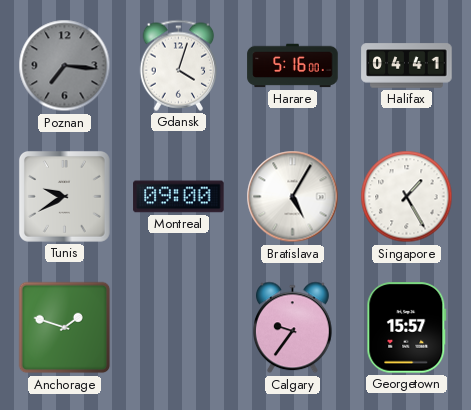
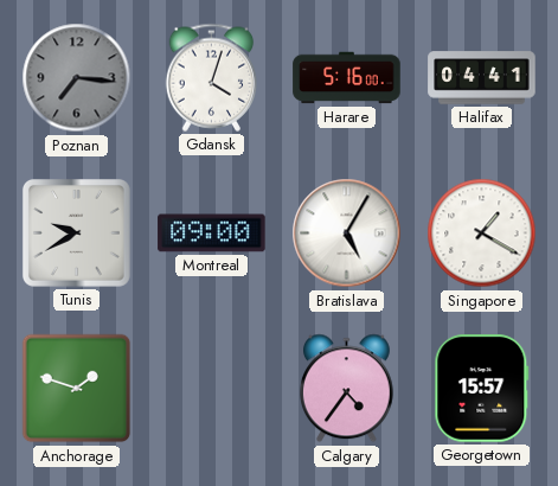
Singapore: 1:25 -> 1:20 (482, 234)
Calgary: 9:36 -> 4:36 (347, 389)
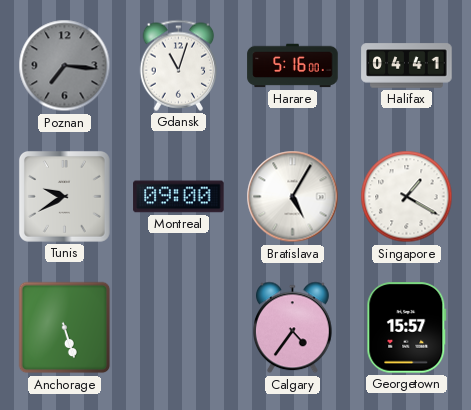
Gdansk: 4:03 -> 11:03 (179, 65)
Anchorage: 1:48 -> 5:27 (65, 328)
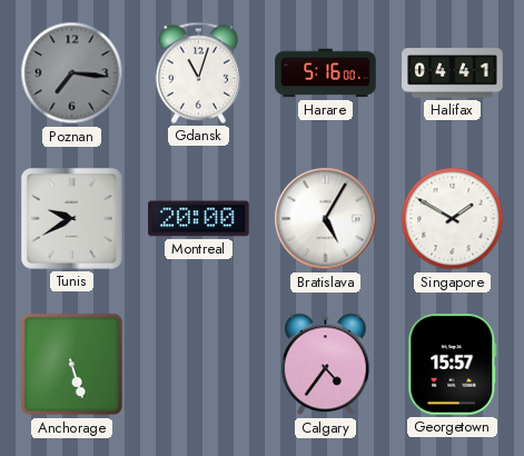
Montreal: 09:00 -> 20:00 (199, 219)
Singapore: 1:20 -> 1:50 (453, 219)
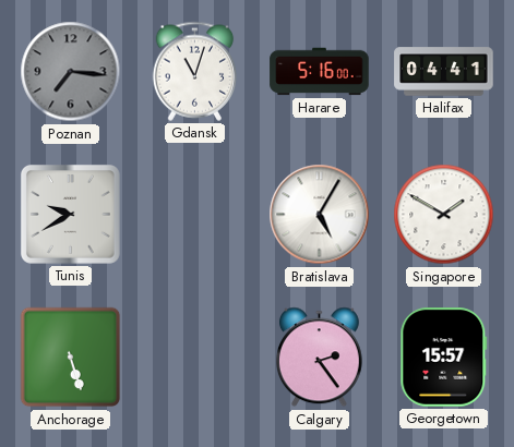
Montreal: 20:00 -> none (199, 219)
Calgary: 4:36 -> 2:24 (320, 358)
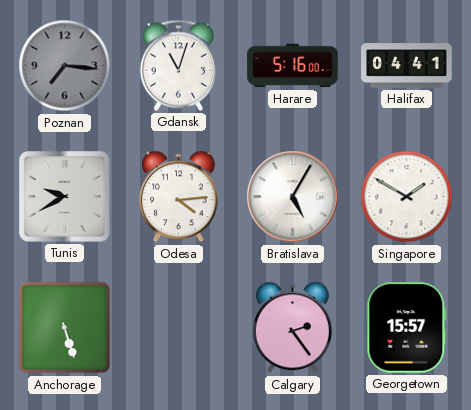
Odesa: none -> 4:14 (179, 197)
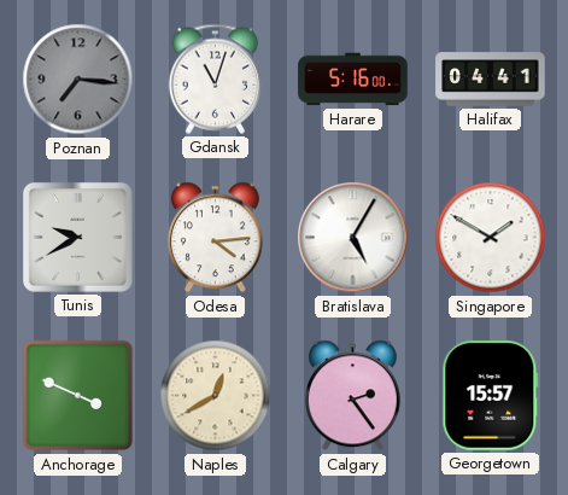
Anchorage: 5:27 -> 3:49 (78, 396)
Naples: none -> 12:40 (216, 396)
